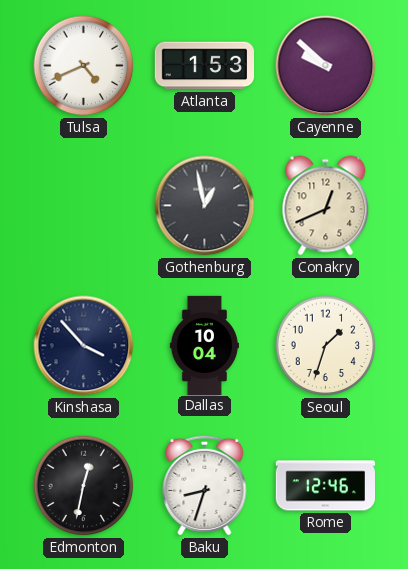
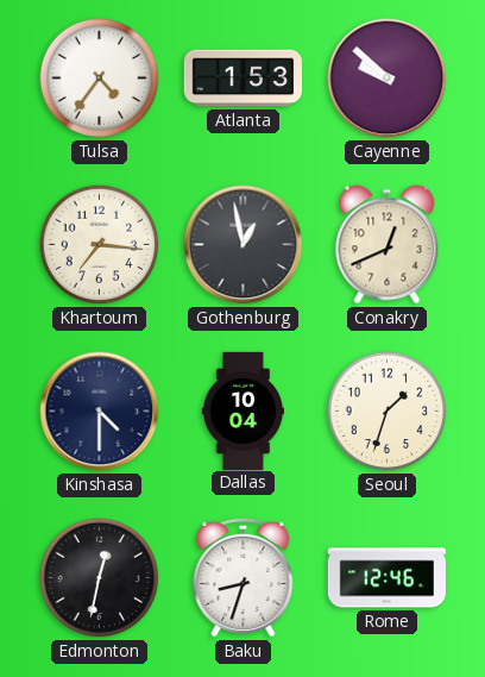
Tulsa: 4:41 -> 4:36 (100, 79)
Khartoum: none -> 7:16 (100, 245)
Kinshasa: 3:53 -> 4:30 (100, 412)
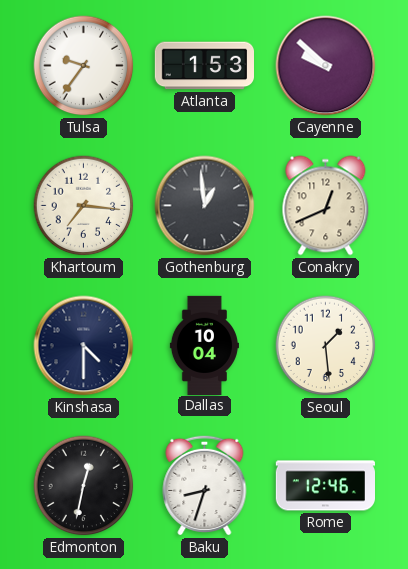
Tulsa: 4:36 -> 9:36 (84, 66)
Gothenburg: 12:58 -> 12:59 (205, 206)
Seoul: 1:33 -> 1:29 (326, 346)
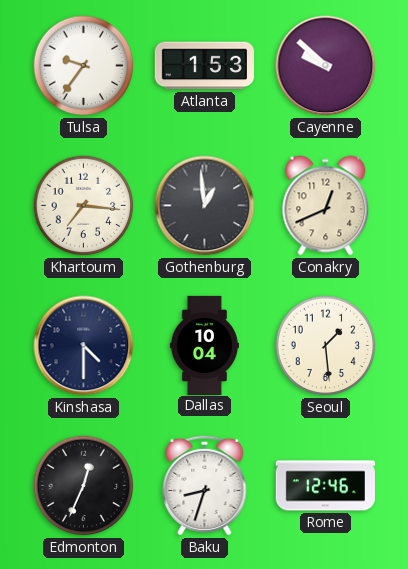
Edmonton: 12:32 -> 12:34 (84, 486)
